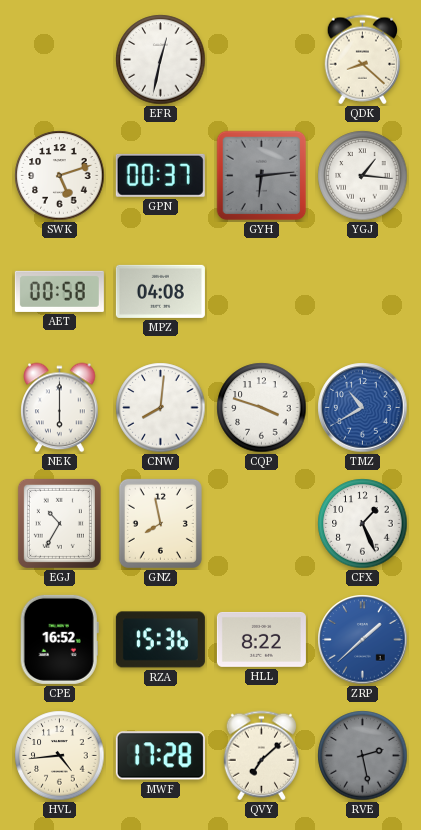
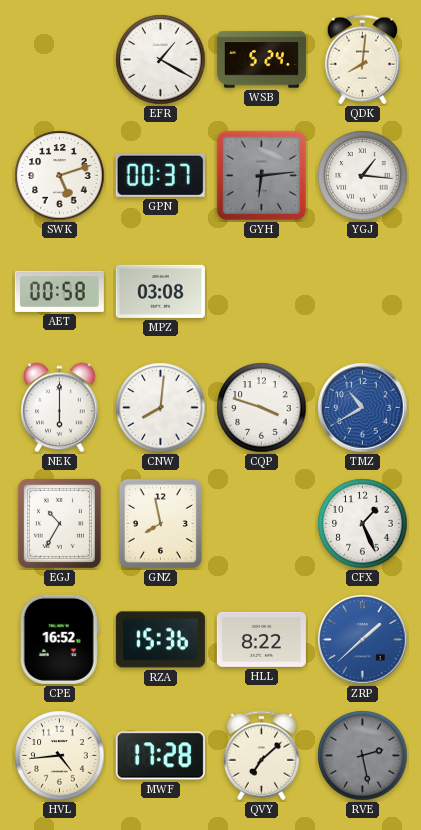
EFR: 12:32 -> 1:20 (161, 60)
WSB: none -> 5:24 (261, 60)
QDK: 8:22 -> 8:01 (362, 60)
MPZ: 04:08 -> 03:08 (160, 291)
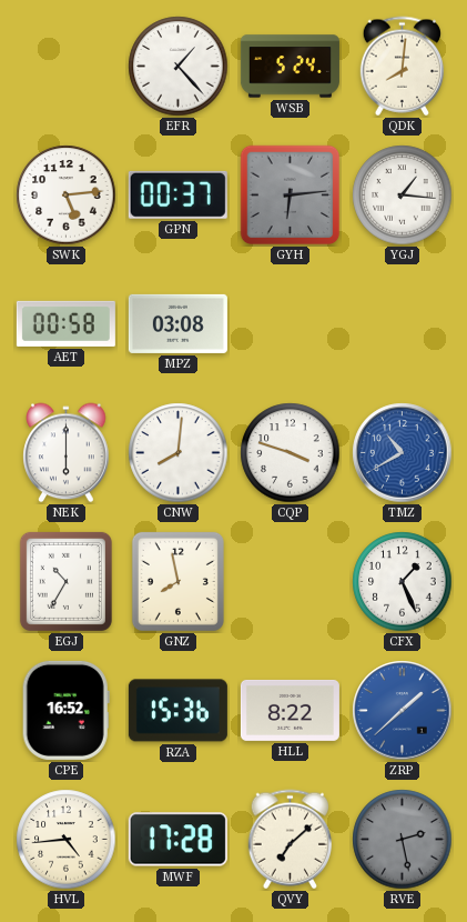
EFR: 1:20 -> 1:23 (179, 67)
SWK: 5:12 -> 5:14 (67, 196)
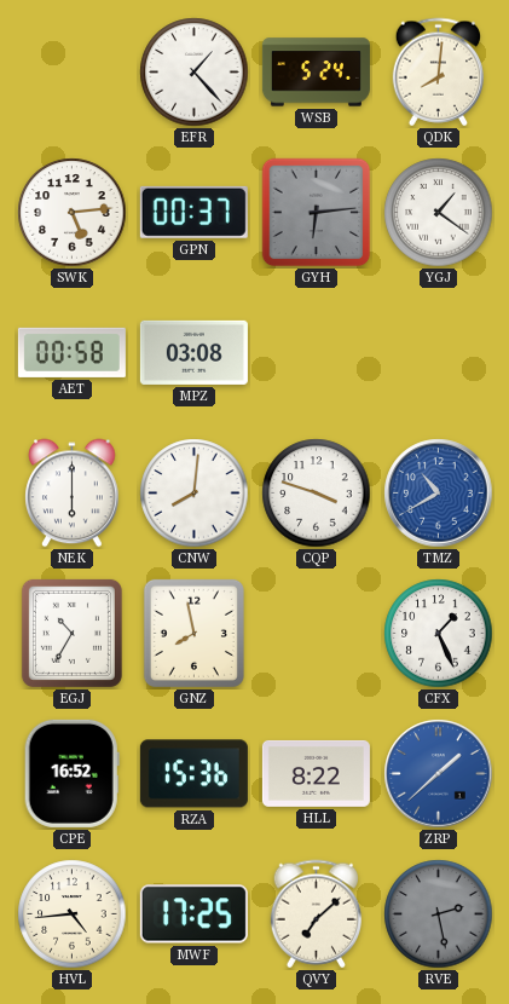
YGJ: 1:16 -> 1:21 (439, 213)
MWF: 17:28 -> 17:25 (193, 914)
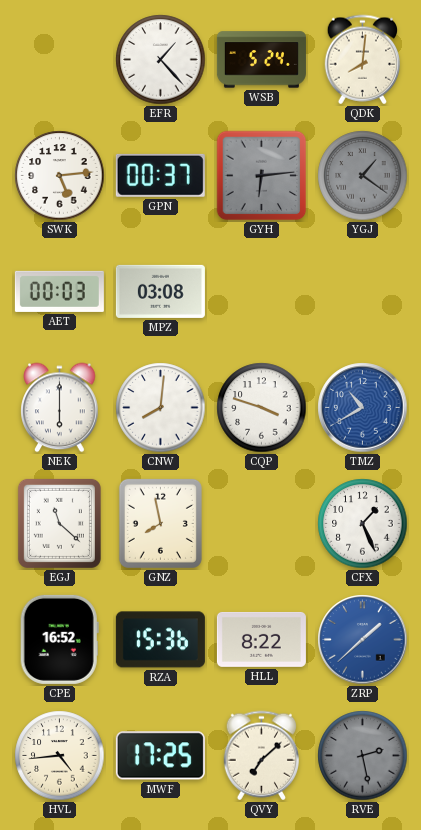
YGJ dial: white -> grey (363, 176)
AET: 00:58 -> 00:03 (59, 291)
EGJ: 10:35 -> 11:22 (59, 523)
